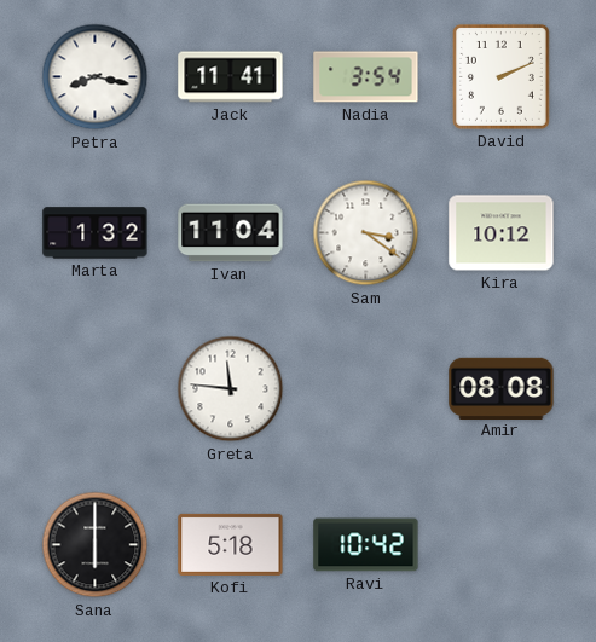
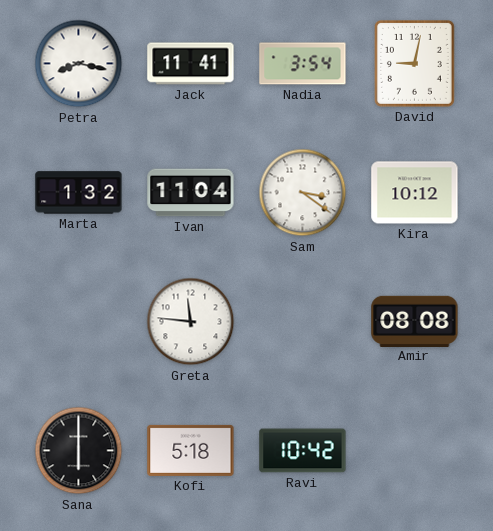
David: 2:11 -> 9:02 (414, 63)
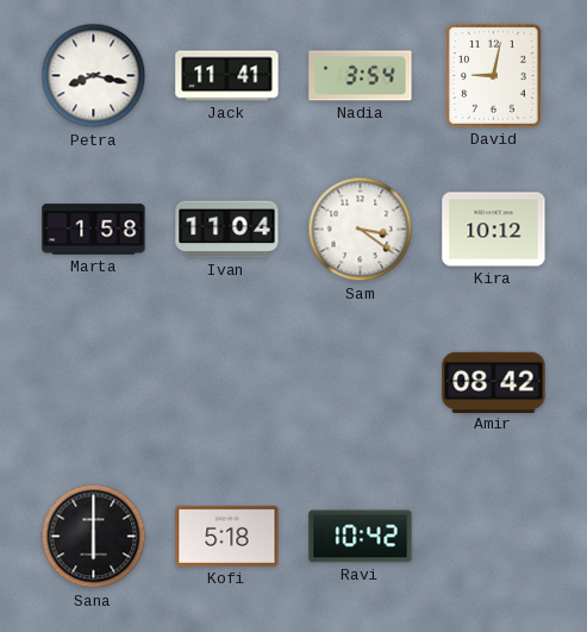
Marta: 1:32 -> 1:58 (94, 230)
Greta: 11:46 -> none (191, 322)
Amir: 08:08 -> 08:42 (494, 382)
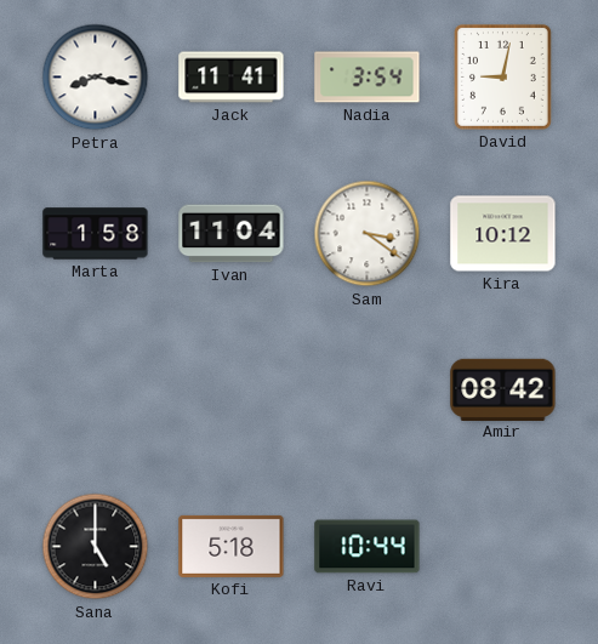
Sana: 6:00 -> 5:00 (96, 547)
Ravi: 10:42 -> 10:44 (368, 547)
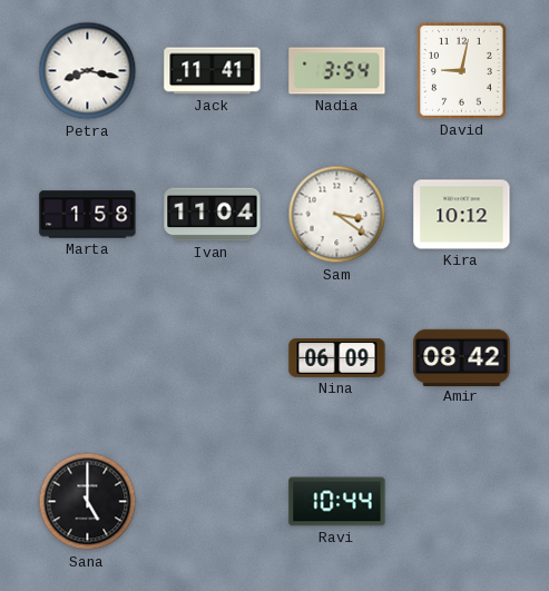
Nina: none -> 06:09 (337, 358)
Kofi: 5:18 -> none (232, 546)
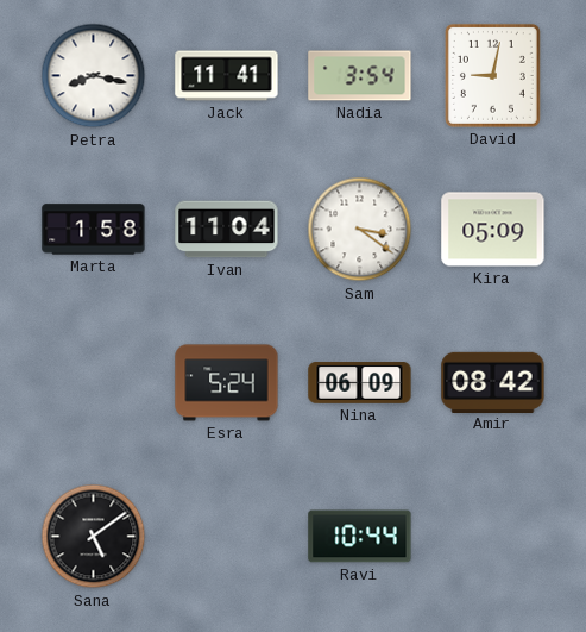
Kira: 10:12 -> 05:09 (493, 230)
Esra: none -> 5:24 (227, 383)
Sana: 5:00 -> 5:09 (94, 537)
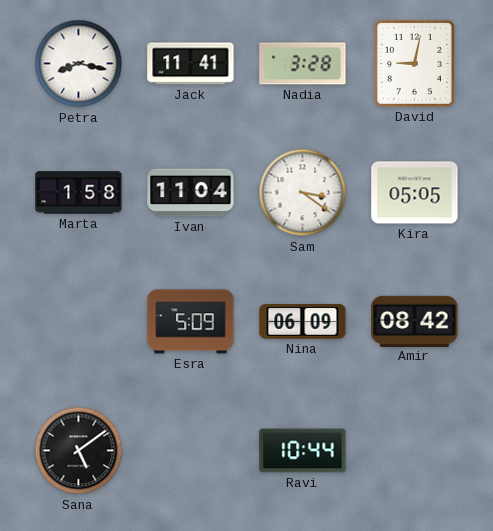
Nadia: 3:54 -> 3:28 (303, 64)
Kira: 05:09 -> 05:05 (415, 193)
Esra: 5:24 -> 5:09 (191, 322)
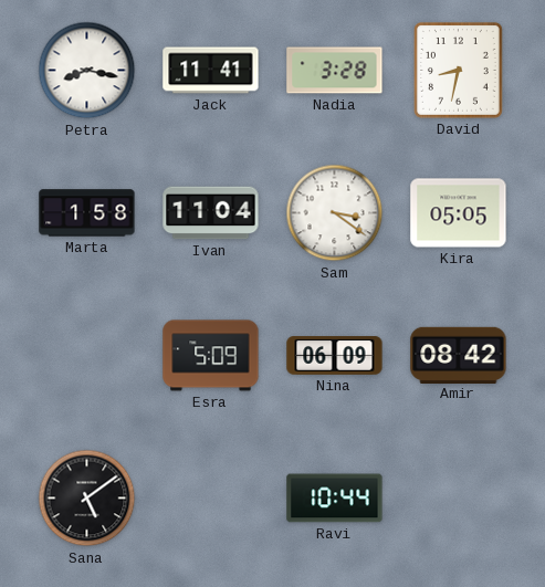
David: 9:02 -> 8:32 (458, 70)
